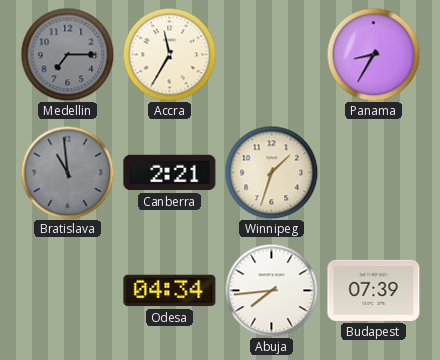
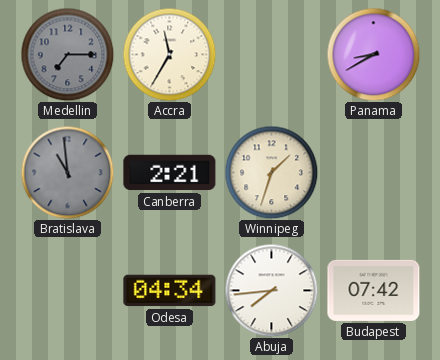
Panama: 8:35 -> 8:40 (373, 54)
Budapest: 07:39 -> 07:42 (374, 290)
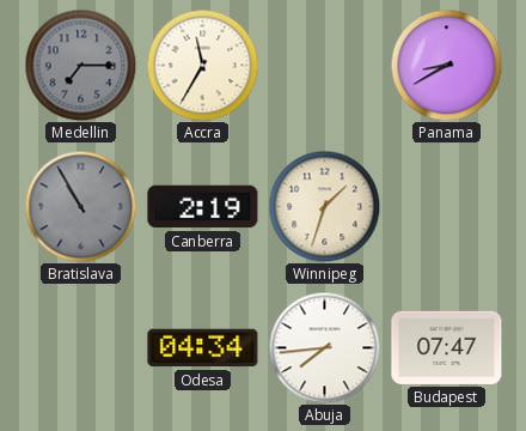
Bratislava: 10:59 -> 10:55 (80, 206)
Canberra: 2:21 -> 2:19 (203, 207)
Budapest: 07:42 -> 07:47 (447, 347)
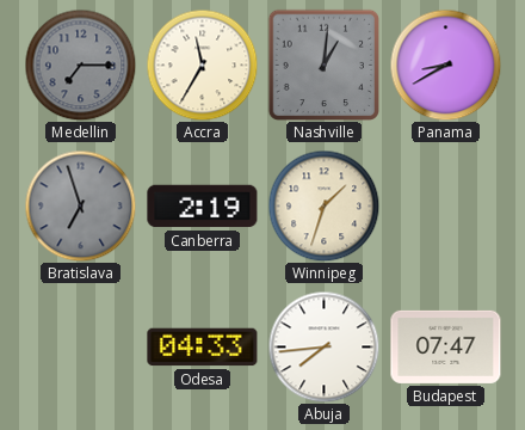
Nashville: none -> 1:01 (323, 64)
Bratislava: 10:55 -> 6:57 (80, 205)
Odesa: 04:34 -> 04:33 (203, 348)
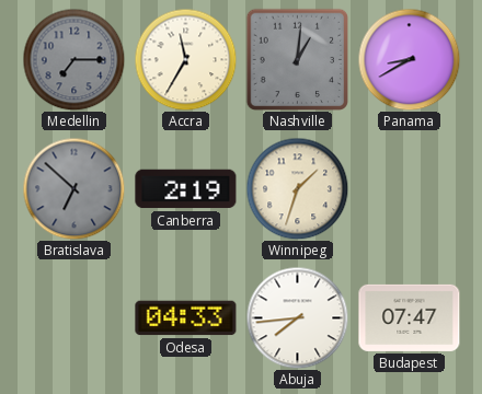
Bratislava: 6:57 -> 6:52 (73, 188)
